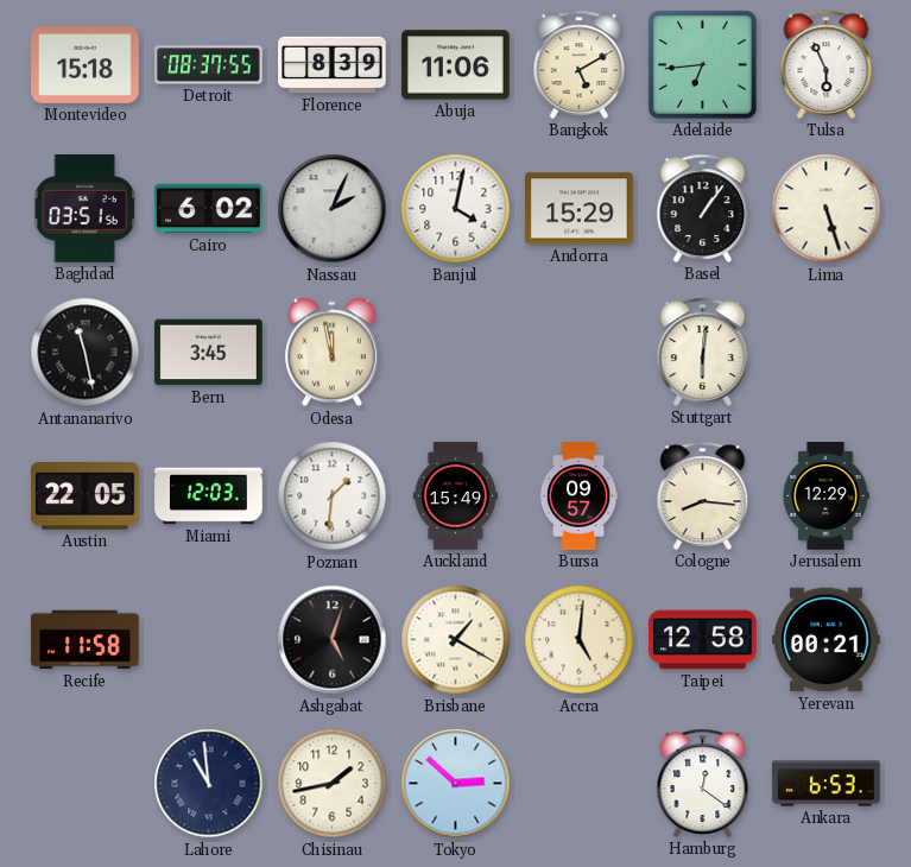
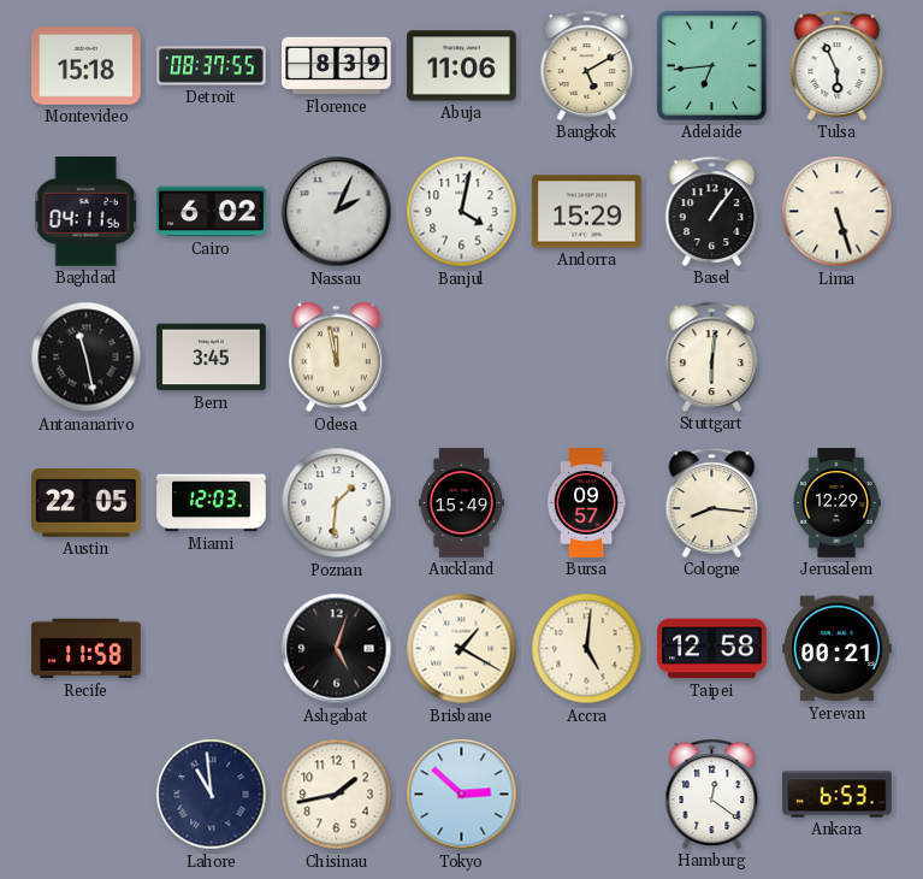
Baghdad: 03:51 -> 04:11 (85, 212)
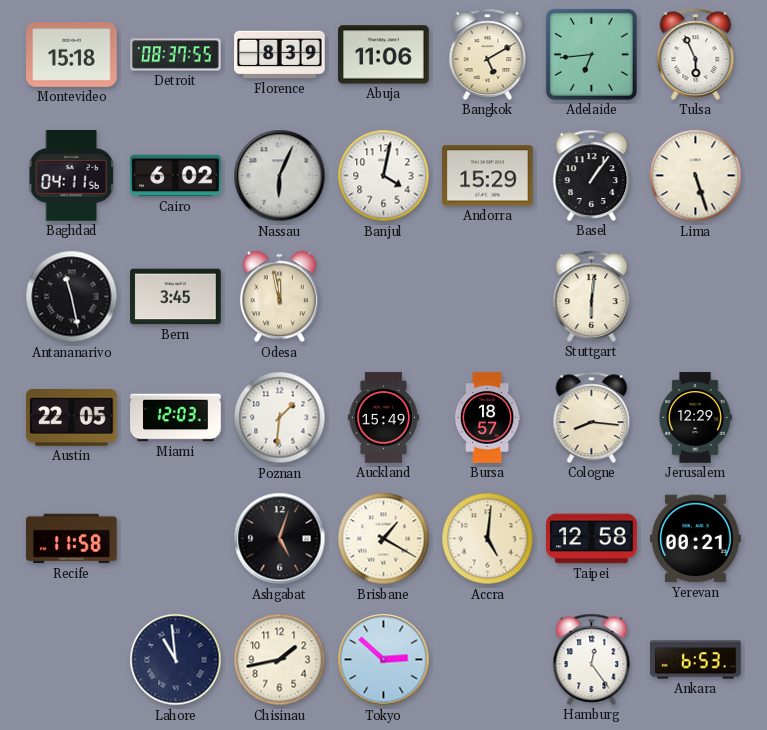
Nassau: 2:04 -> 6:04 (280, 176)
Bursa: 09:57 -> 18:57 (487, 418)
Hamburg: 12:21 -> 12:24 (592, 659)
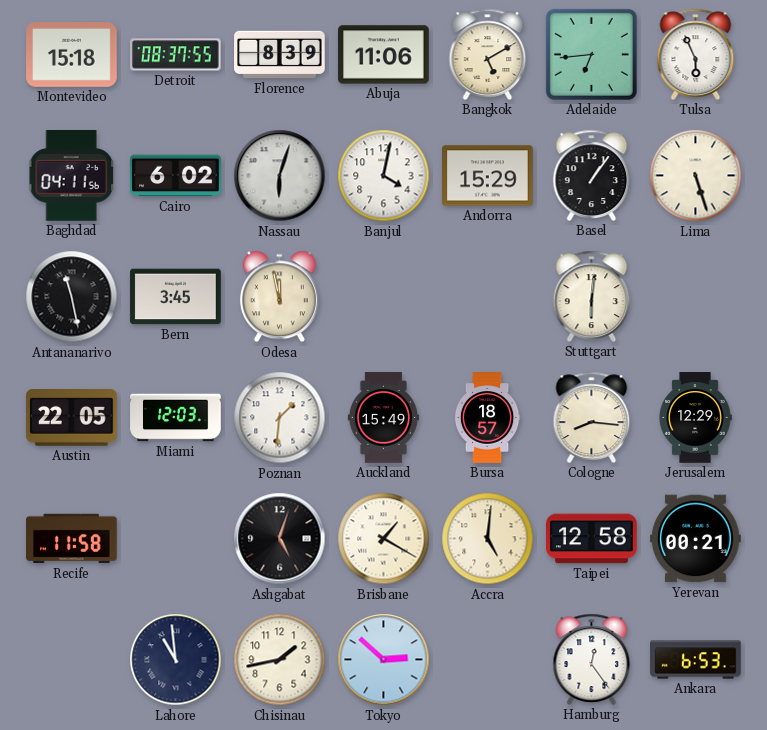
Nassau: 6:04 -> 6:03 (280, 176)
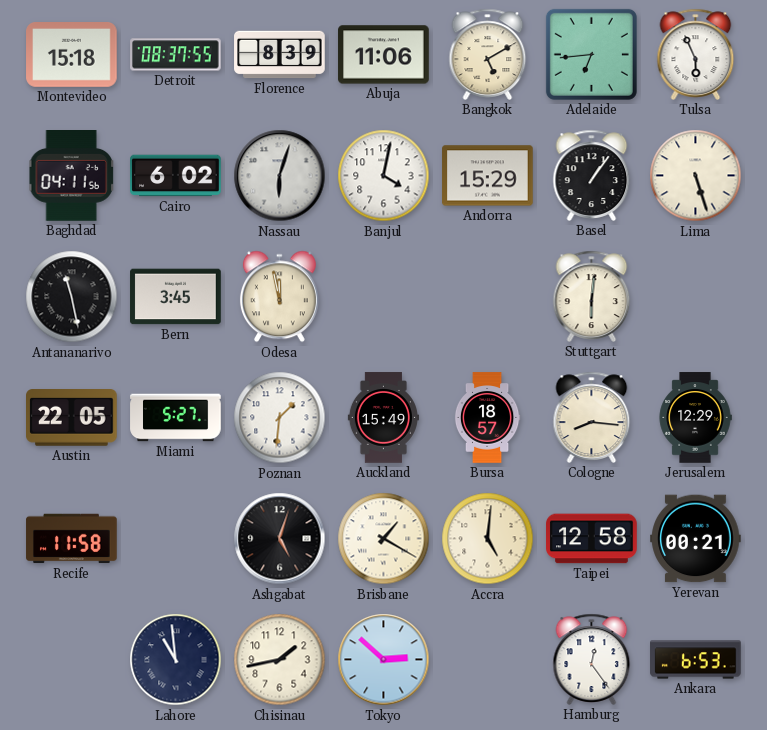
Miami: 12:03 -> 5:27 (176, 418)
